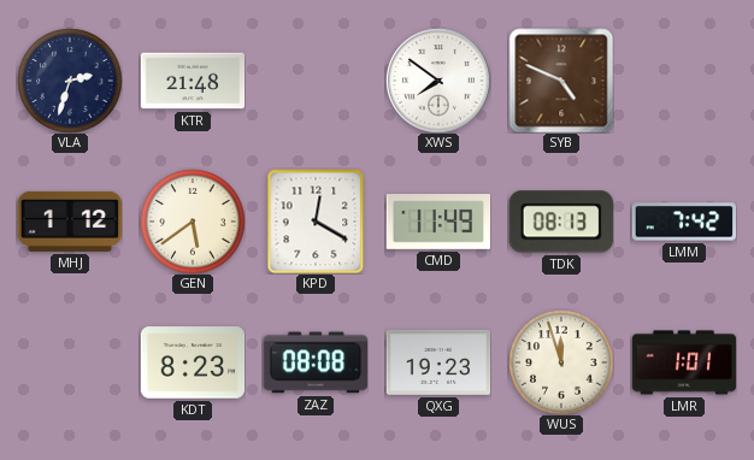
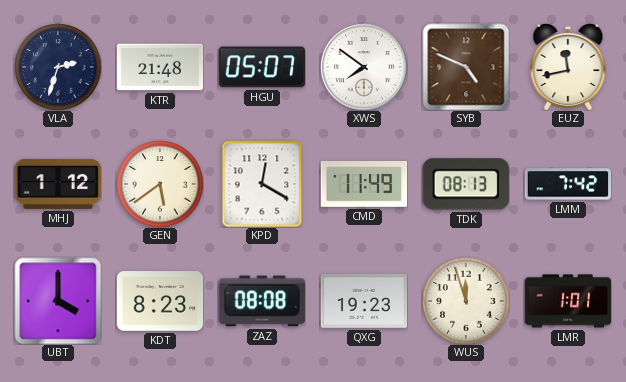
HGU: none -> 05:07 (262, 67)
EUZ: none -> 11:43 (568, 67)
UBT: none -> 4:00 (58, 301)
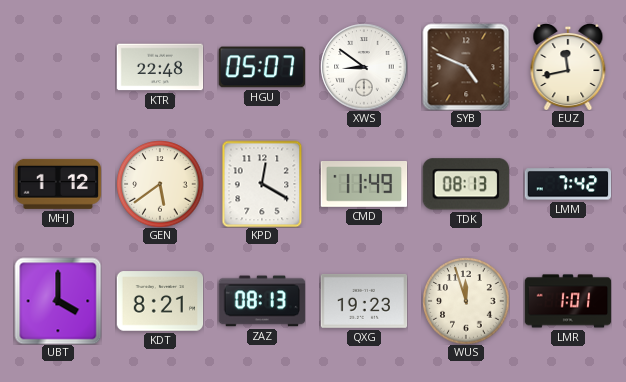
VLA: 2:33 -> none (58, 67)
KTR: 21:48 -> 22:48 (160, 67)
XWS: 7:51 -> 8:51 (364, 67)
KDT: 8:23 -> 8:21 (160, 301)
ZAZ: 08:08 -> 08:13 (262, 301)
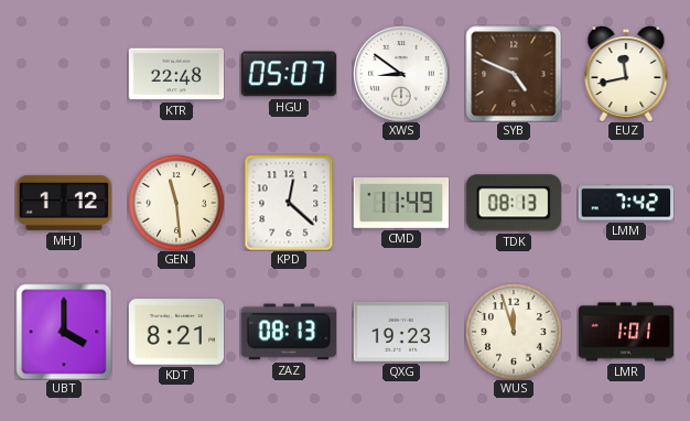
GEN: 5:39 -> 11:29 (176, 203)
KPD: 12:20 -> 12:22 (289, 203)
